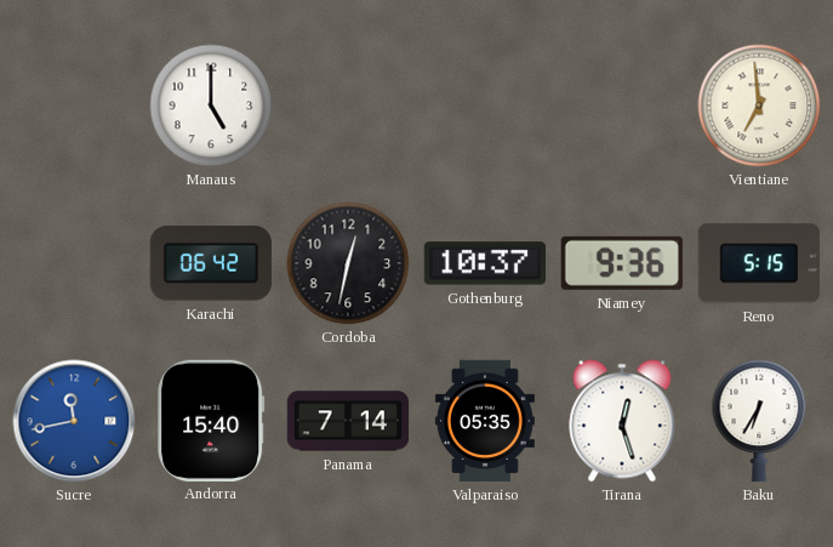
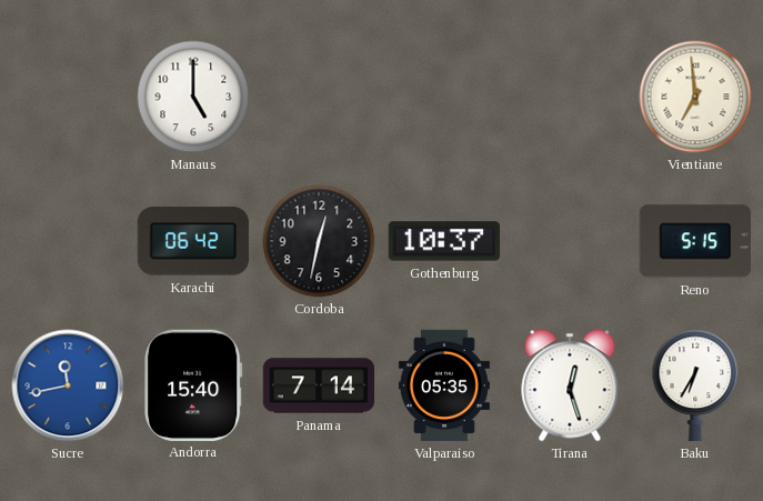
Niamey: 9:36 -> none (622, 263)
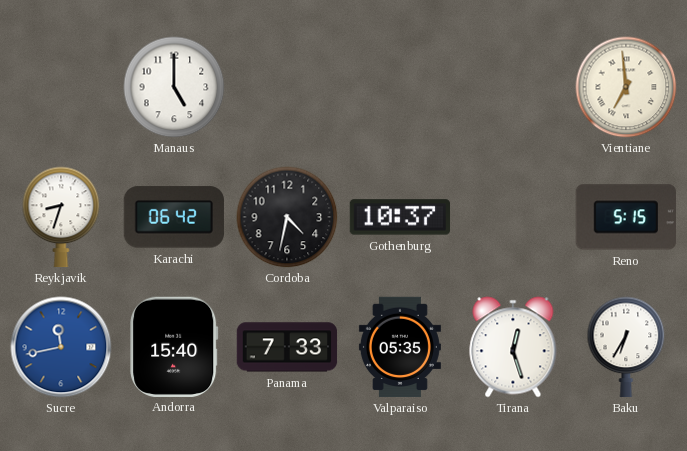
Reykjavik: none -> 8:33 (61, 217)
Cordoba: 12:32 -> 4:32 (287, 217)
Panama: 7:14 -> 7:33 (287, 347)
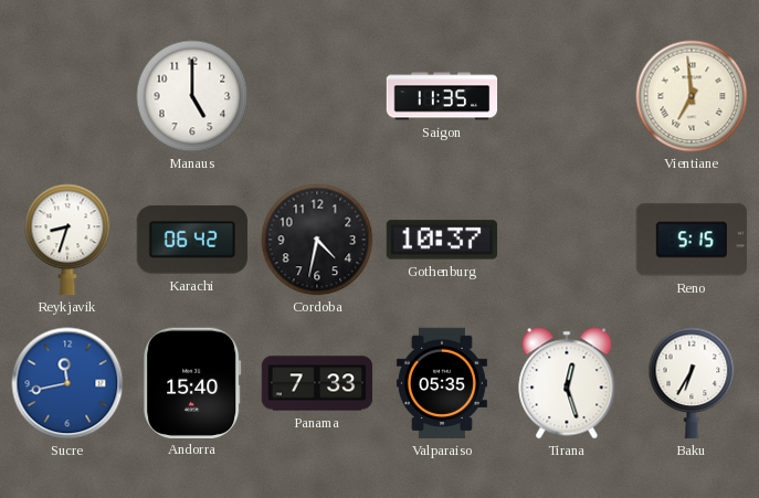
Saigon: none -> 11:35 (442, 96)
